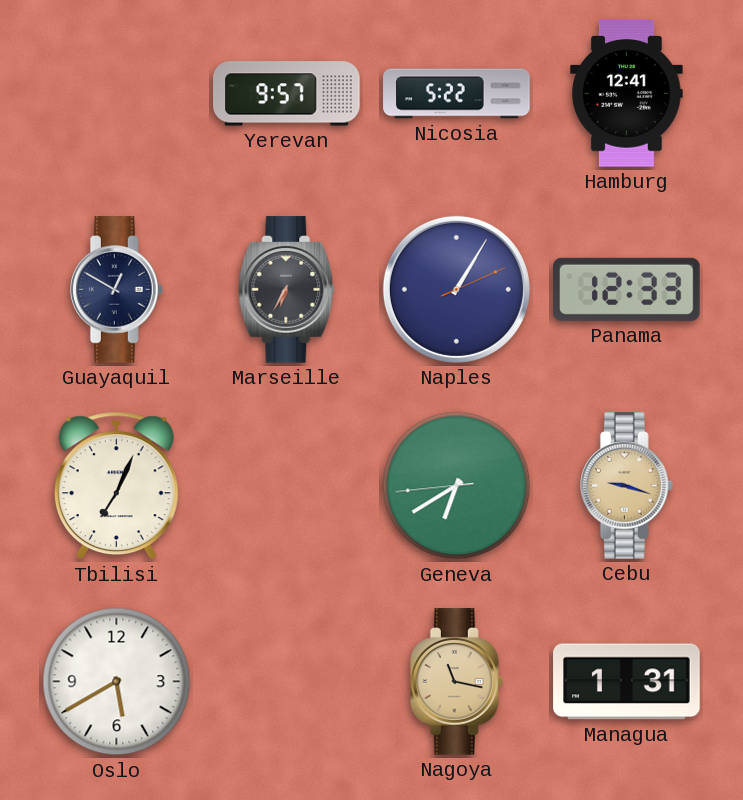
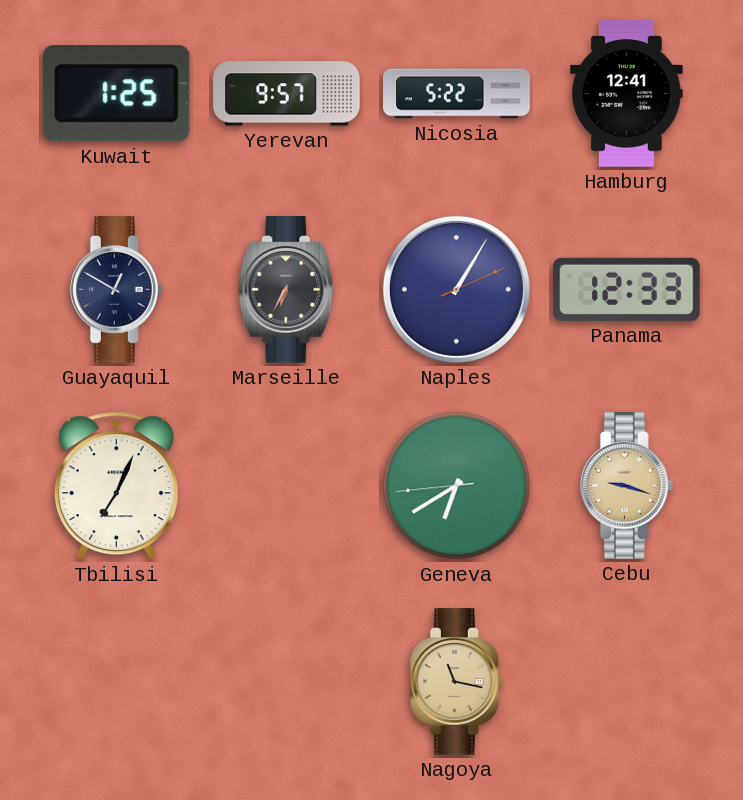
Kuwait: none -> 1:25 (116, 94)
Oslo: 5:40 -> none (117, 682)
Managua: 1:31 -> none (627, 682)
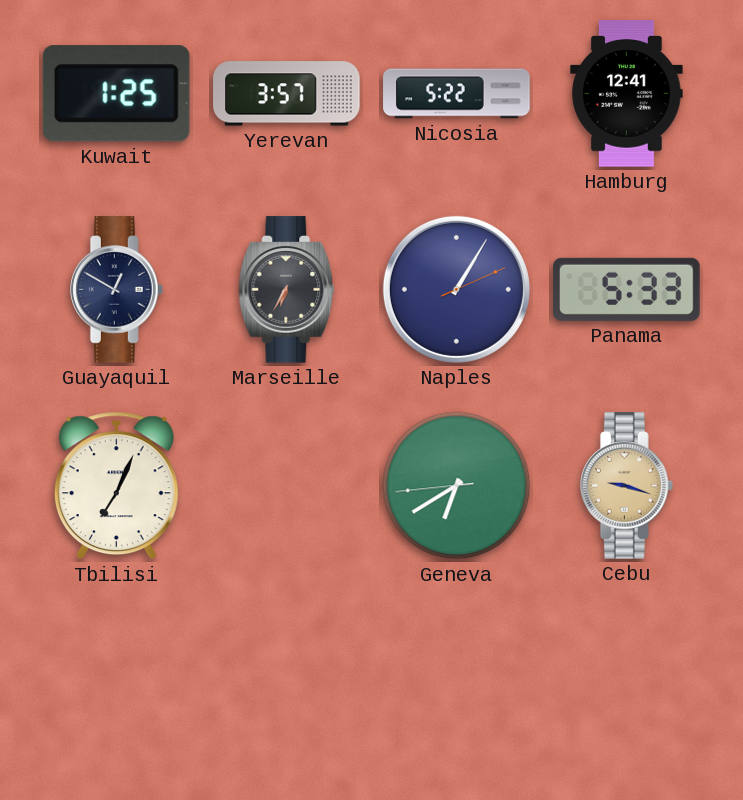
Yerevan: 9:57 -> 3:57 (287, 94)
Panama: 12:33 -> 5:33 (627, 289)
Nagoya: 11:17 -> none (456, 682)
